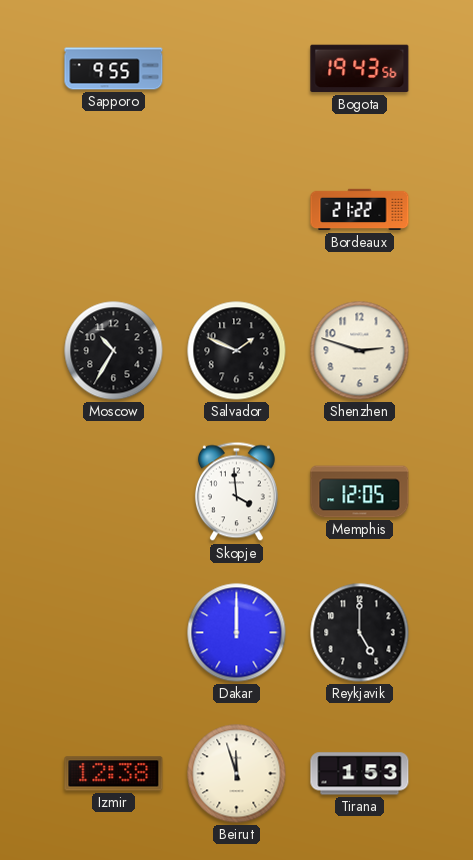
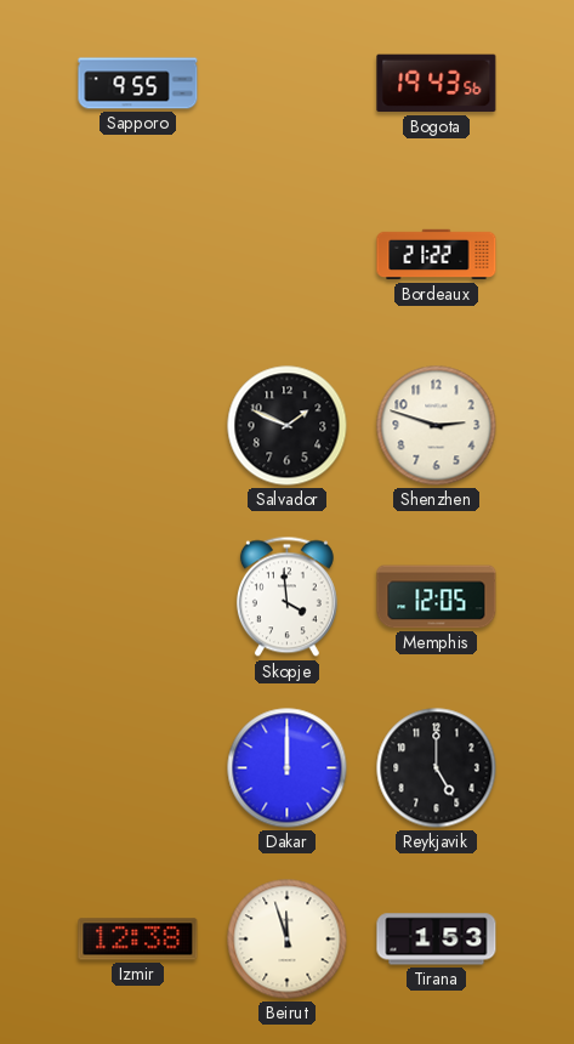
Moscow: 10:35 -> none (114, 351)
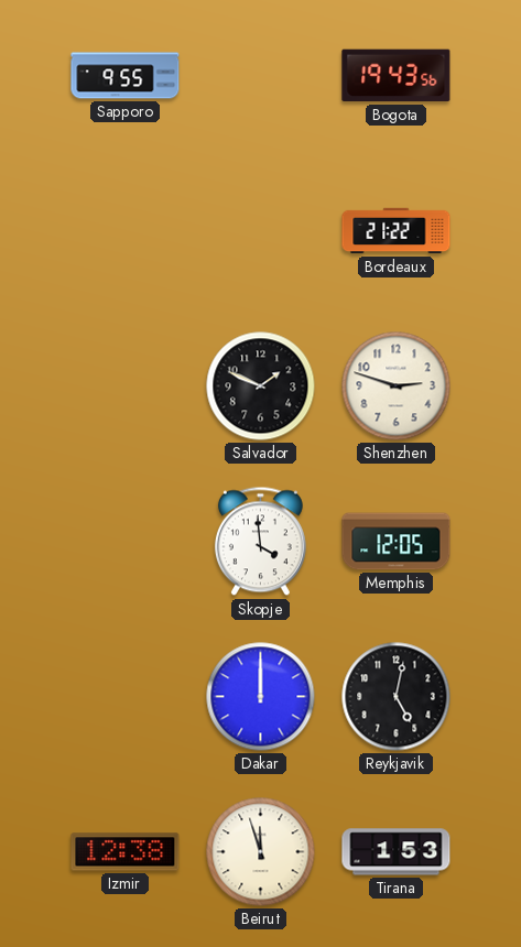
Reykjavik: 5:00 -> 5:02 (397, 697)
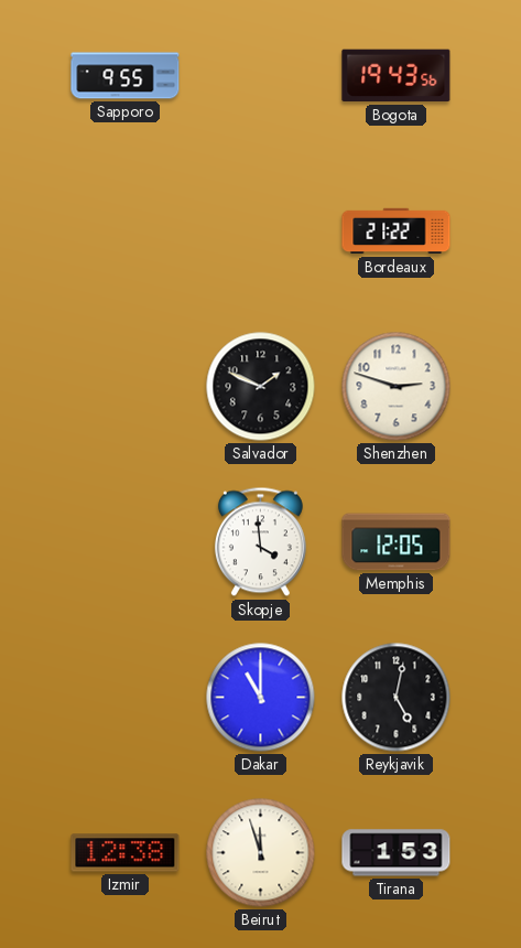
Dakar: 12:00 -> 11:00 (261, 698)
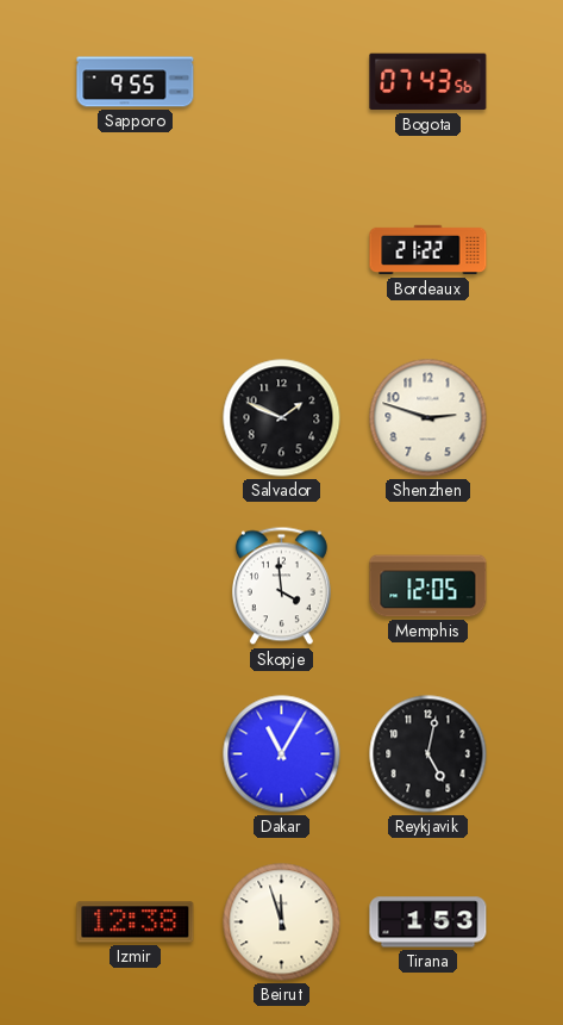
Bogota: 19:43 -> 07:43 (428, 82)
Dakar: 11:00 -> 11:05 (282, 754)
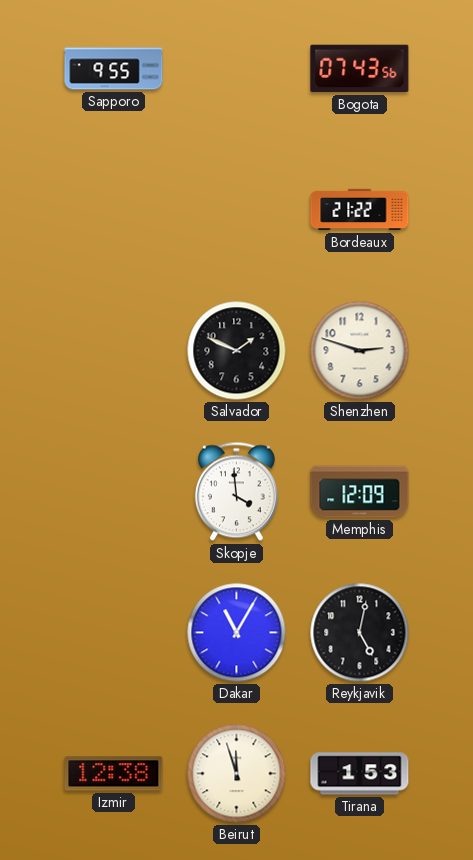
Memphis: 12:05 -> 12:09 (360, 492)
